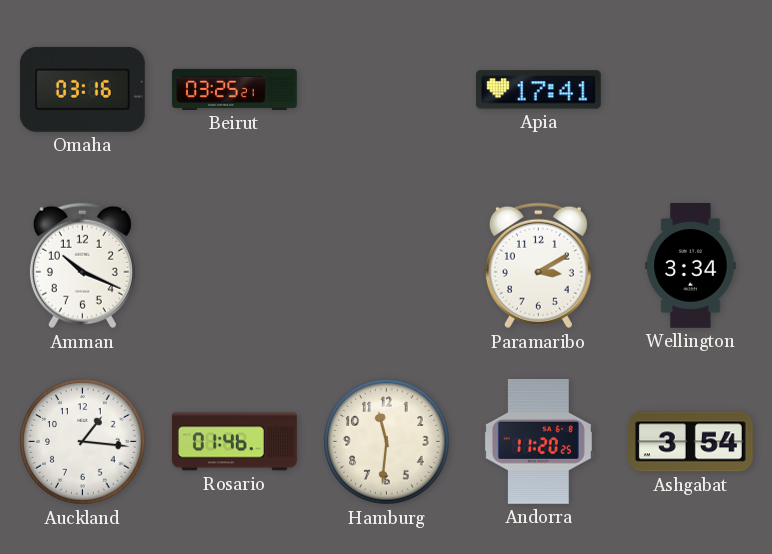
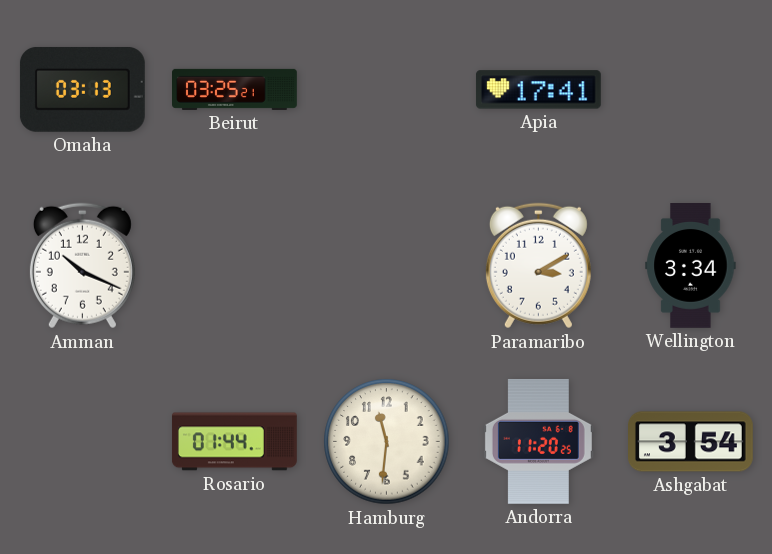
Omaha: 03:16 -> 03:13 (82, 89)
Auckland: 1:16 -> none (83, 442)
Rosario: 01:46 -> 01:44 (234, 442)
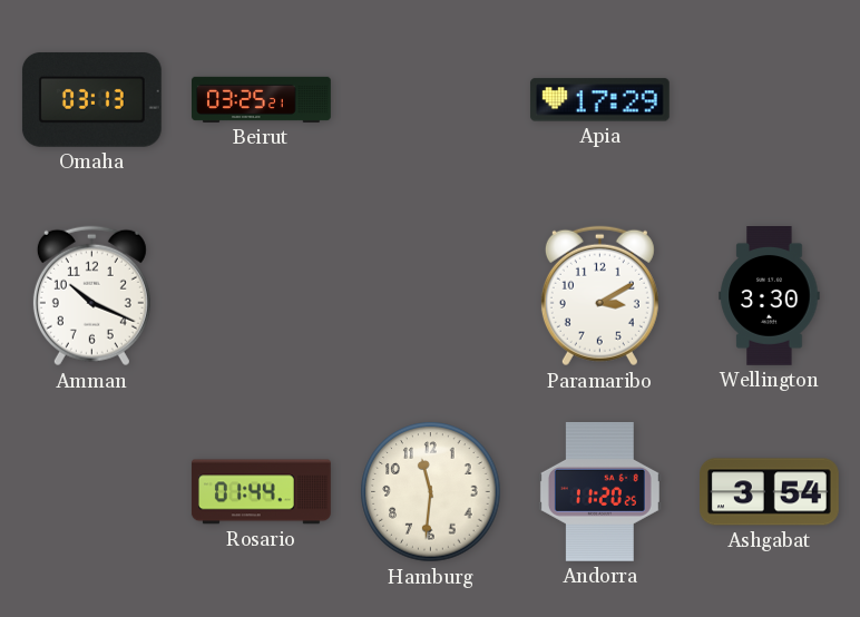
Apia: 17:41 -> 17:29 (599, 100)
Wellington: 3:34 -> 3:30 (770, 296)
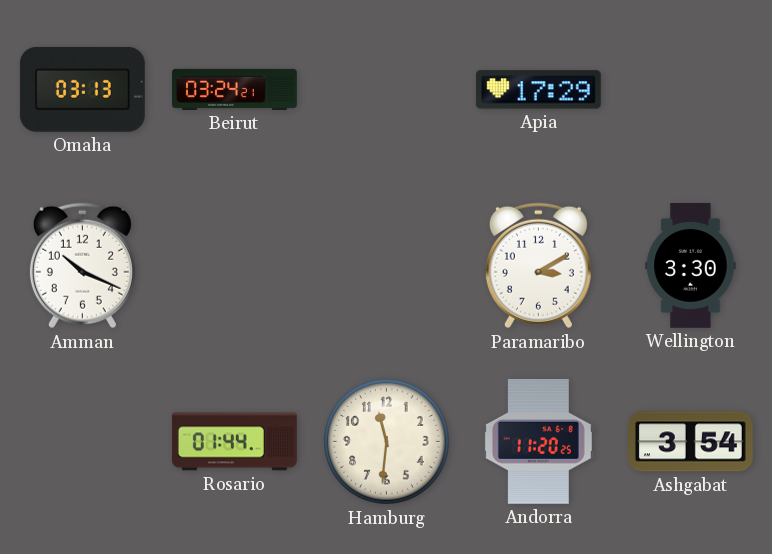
Beirut: 03:25 -> 03:24 (235, 89)
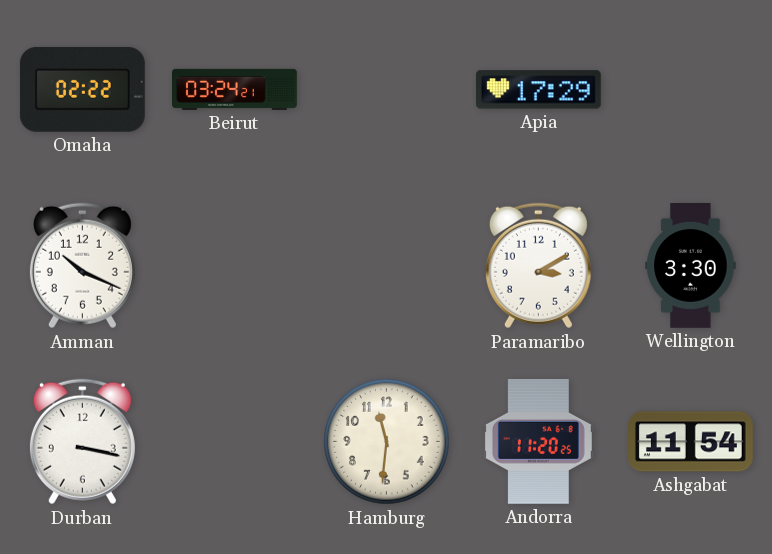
Omaha: 03:13 -> 02:22 (82, 89)
Durban: none -> 3:17 (82, 442)
Rosario: 01:44 -> none (234, 442)
Ashgabat: 3:54 -> 11:54 (691, 442)
